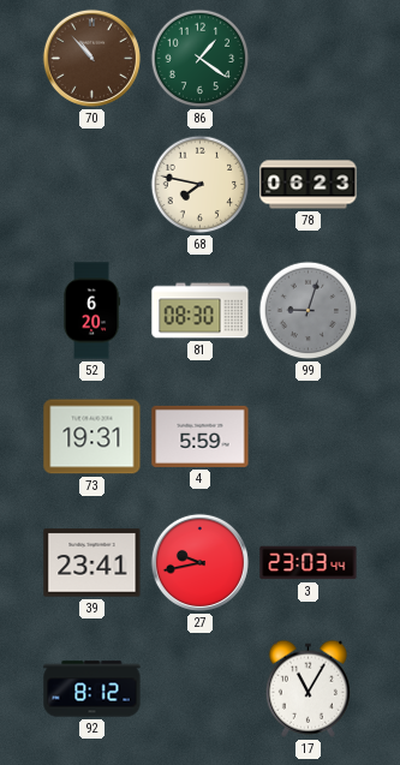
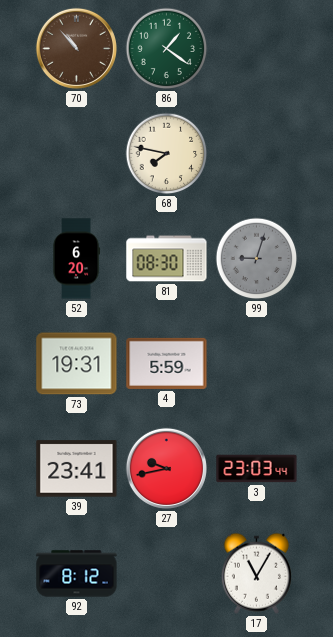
78: 06:23 -> none (309, 185)
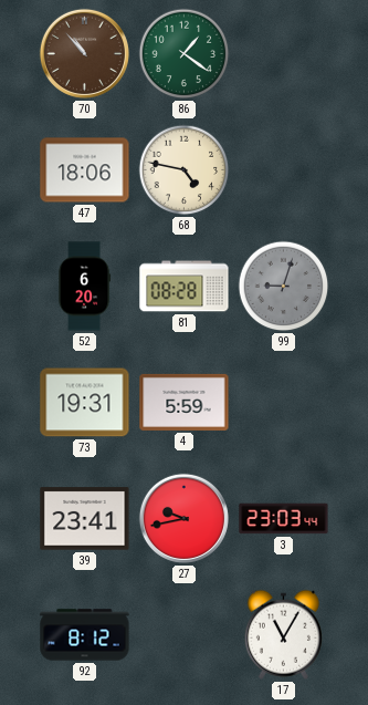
47: none -> 18:06 (85, 170)
68: 7:47 -> 4:47 (185, 170)
81: 08:30 -> 08:28 (185, 287)
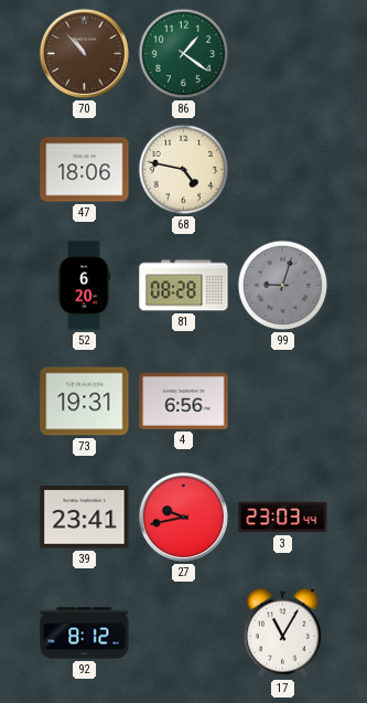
4: 5:59 -> 6:56 (184, 401)
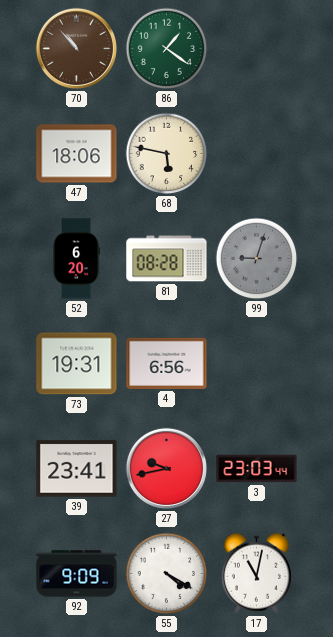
68: 4:47 -> 5:47 (167, 154)
92: 8:12 -> 9:09 (77, 574)
55: none -> 4:20 (167, 574)
17: 11:05 -> 11:02 (256, 573)
